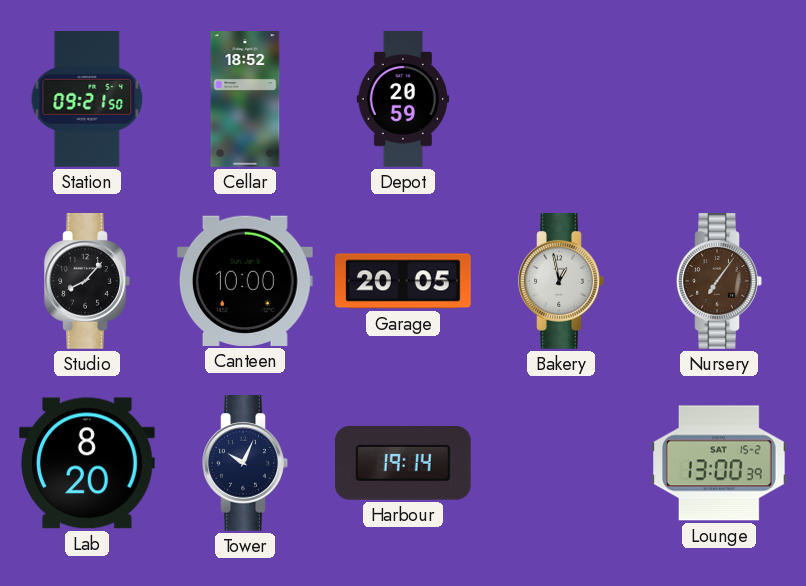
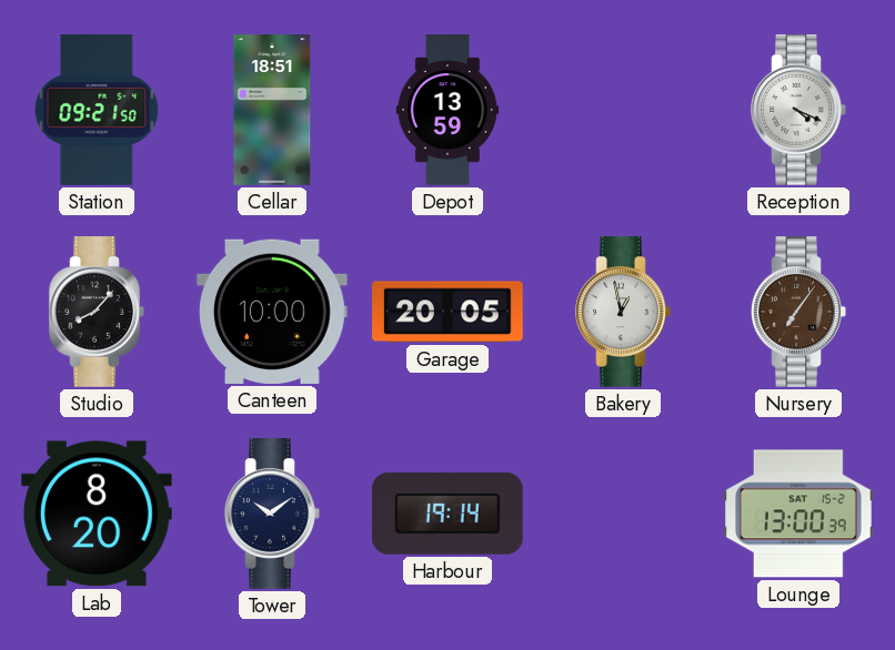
Cellar: 18:52 -> 18:51 (272, 110)
Depot: 20:59 -> 13:59 (447, 110)
Reception: none -> 4:19 (798, 110)
Tower: 10:04 -> 10:09 (272, 514)
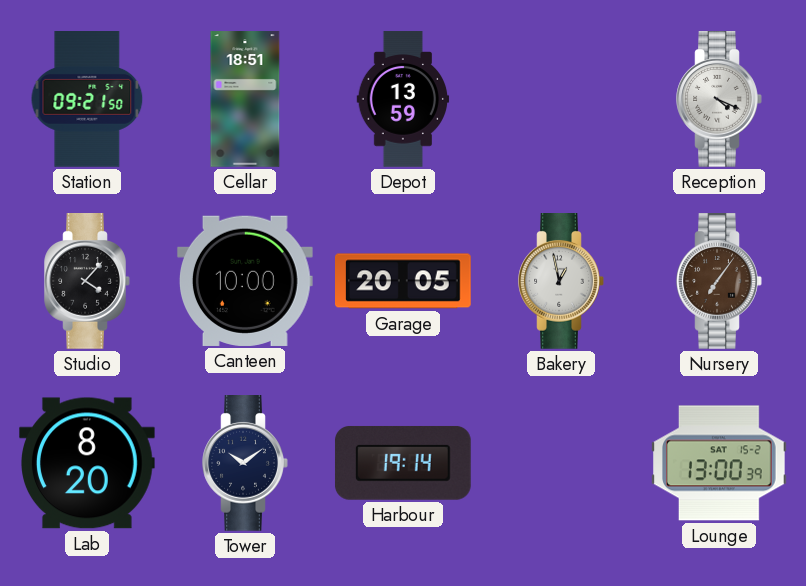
Studio: 8:07 -> 4:07 (87, 281)
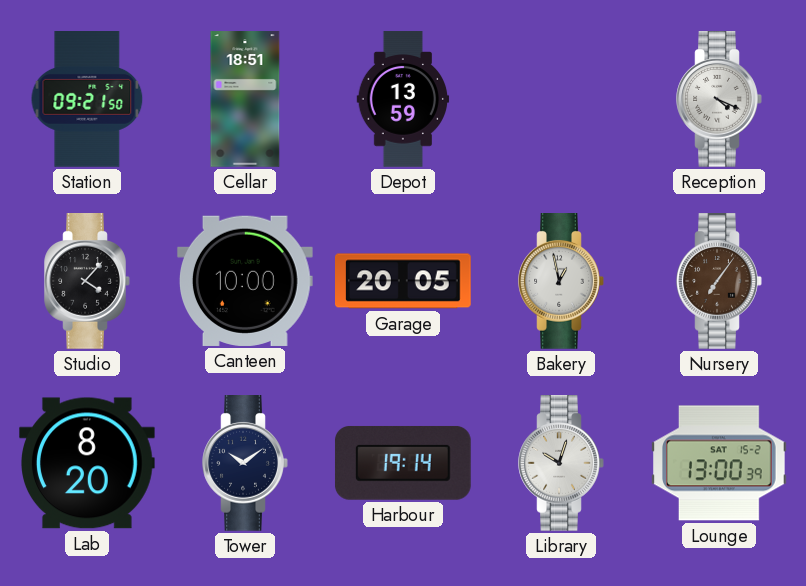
Library: none -> 10:03 (561, 463)
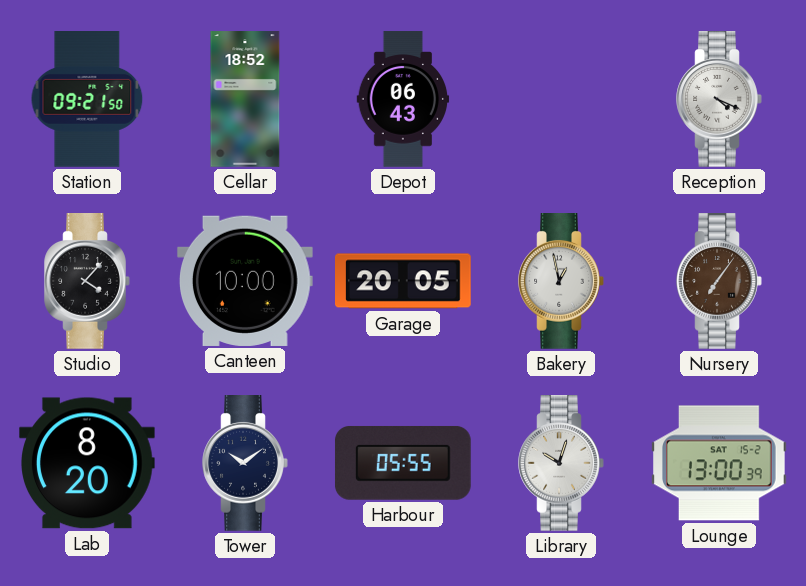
Cellar: 18:51 -> 18:52 (245, 99)
Depot: 13:59 -> 06:43 (403, 99)
Harbour: 19:14 -> 05:55 (403, 463)
